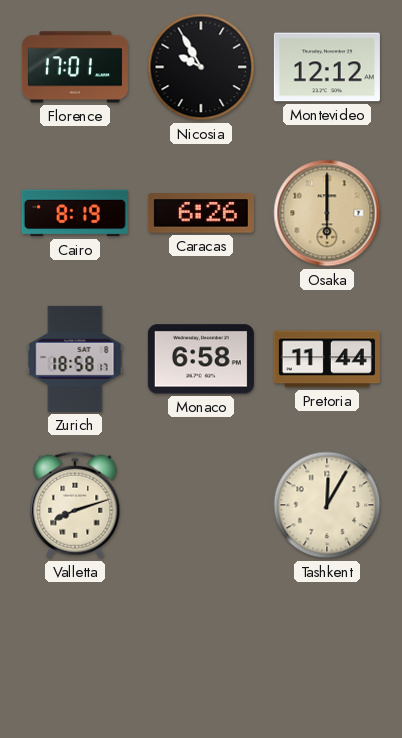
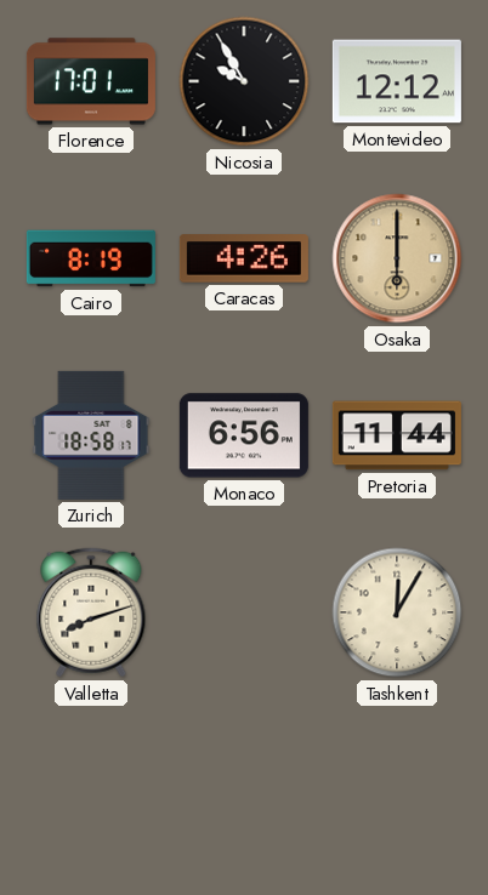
Caracas: 6:26 -> 4:26 (244, 258)
Monaco: 6:58 -> 6:56 (244, 435)
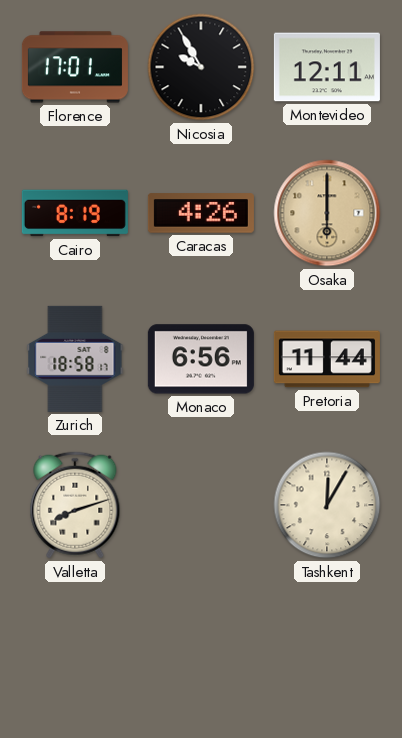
Montevideo: 12:12 -> 12:11 (327, 67)
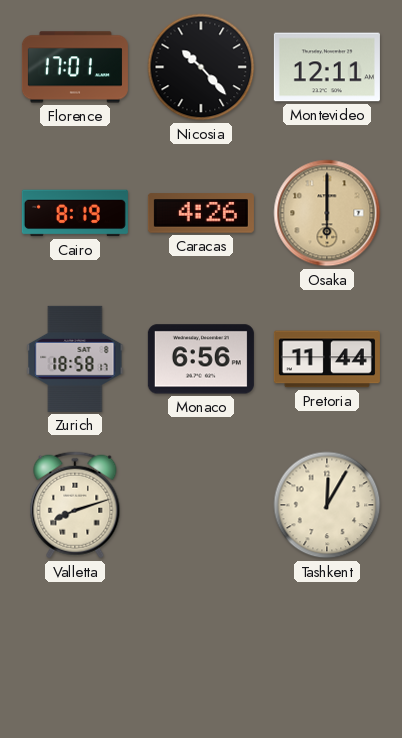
Nicosia: 9:55 -> 10:23 (201, 67)
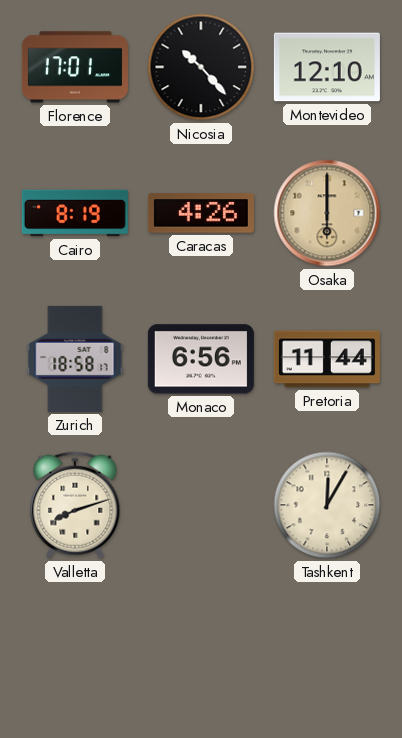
Montevideo: 12:11 -> 12:10 (327, 67)
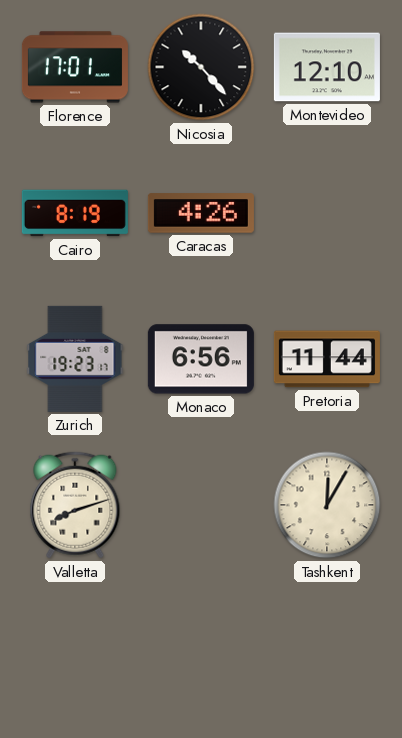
Osaka: 6:00 -> none (327, 213)
Zurich: 18:58 -> 19:23 (75, 359)
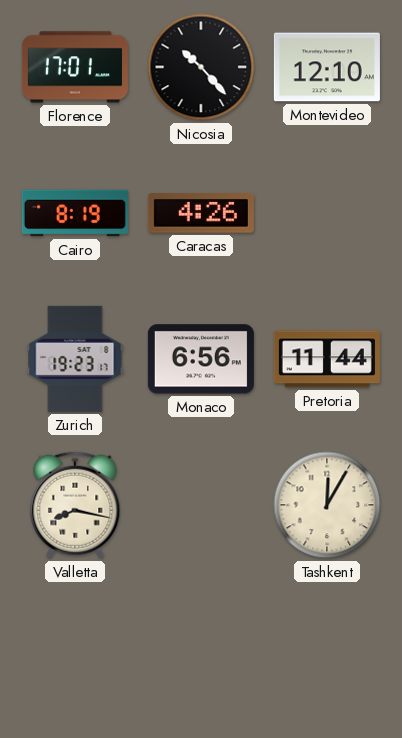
Valletta: 8:12 -> 8:17 (75, 505)
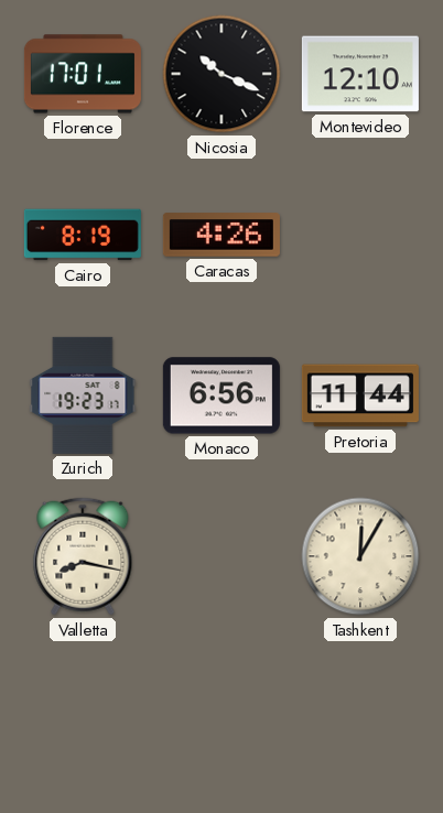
Nicosia: 10:23 -> 10:19 (221, 74)
